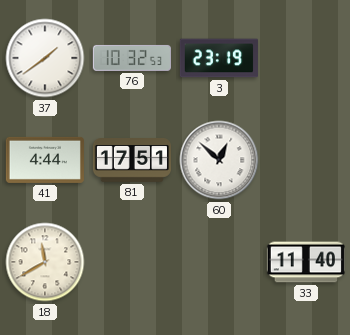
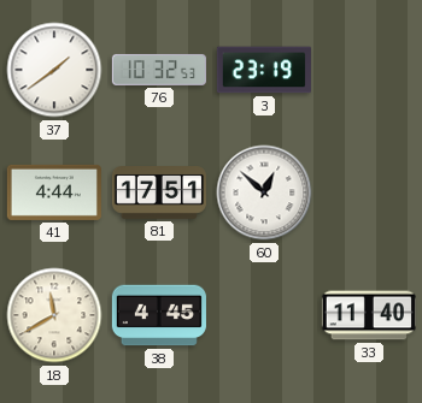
38: none -> 4:45 (159, 315)
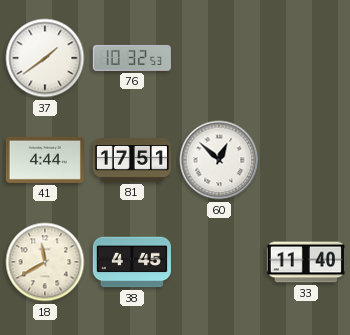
3: 23:19 -> none (264, 70)
